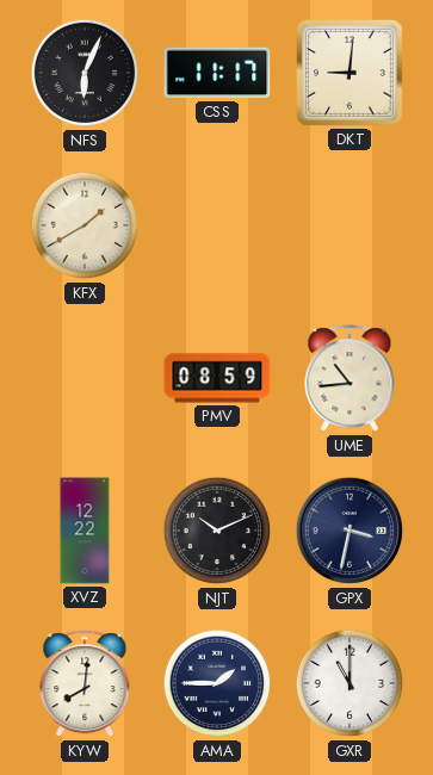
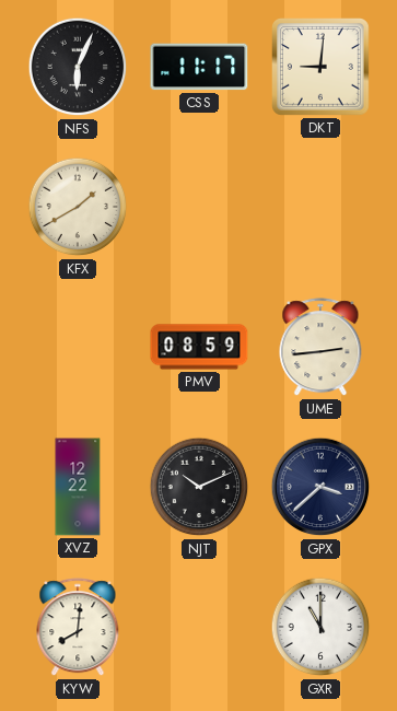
UME: 10:44 -> 2:44 (320, 348)
GPX: 3:32 -> 3:38 (320, 487)
AMA: 1:45 -> none (217, 683)
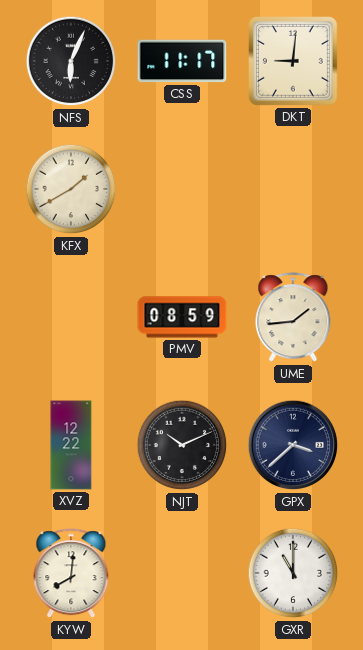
UME: 2:44 -> 1:44 (293, 318)
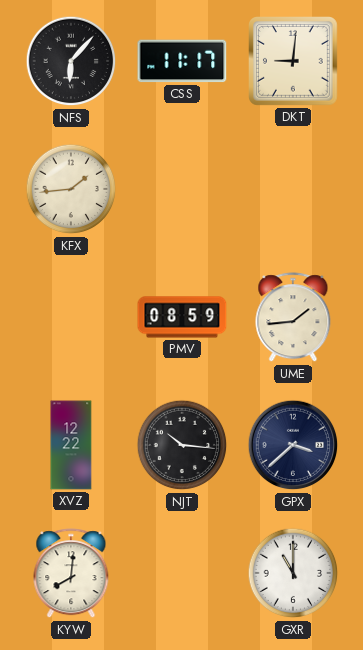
NFS: 6:04 -> 6:07 (71, 61)
KFX: 1:40 -> 1:44 (71, 189)
NJT: 10:11 -> 10:16 (182, 445)
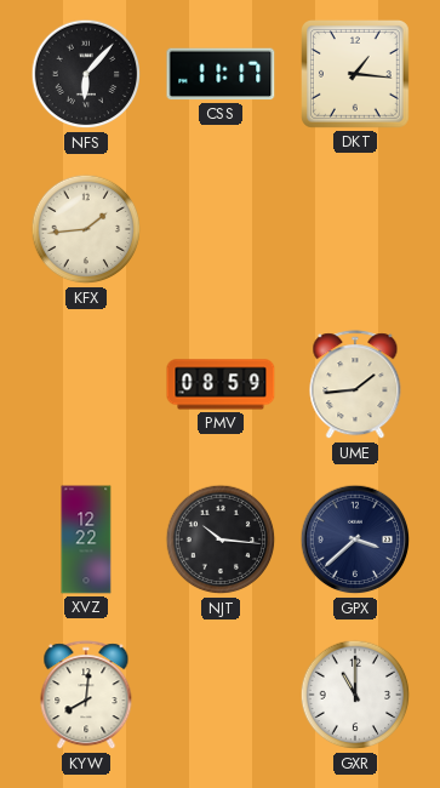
DKT: 9:01 -> 1:16 (356, 75)
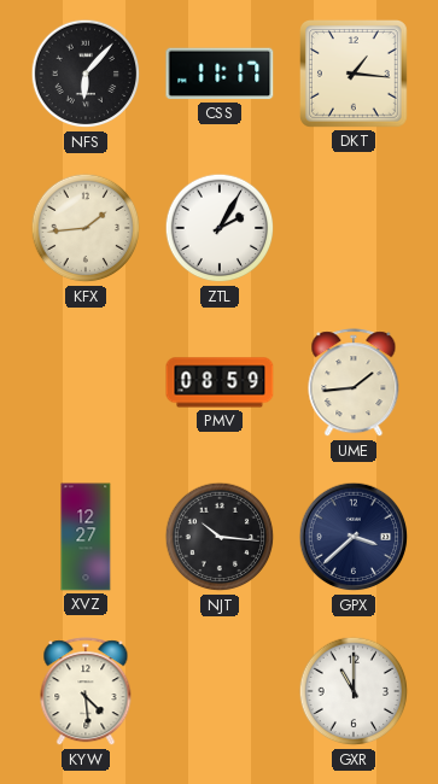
ZTL: none -> 2:05 (220, 228)
XVZ: 12:22 -> 12:27 (86, 537)
KYW: 8:01 -> 4:29 (86, 692)
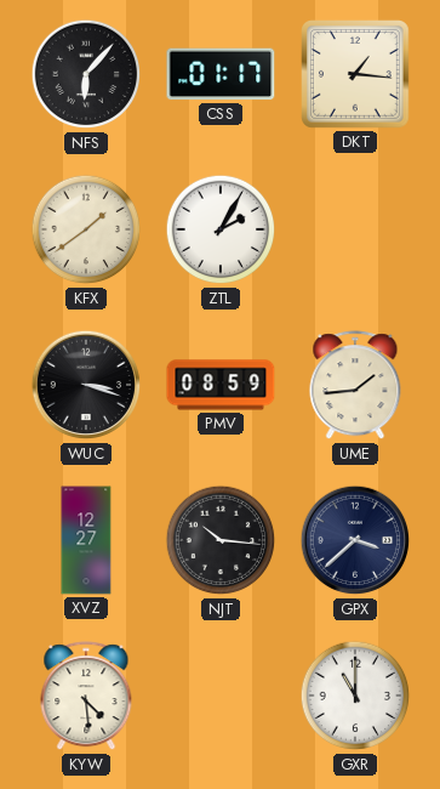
CSS: 11:17 -> 01:17 (221, 74)
KFX: 1:44 -> 1:39 (86, 229)
WUC: none -> 3:18 (86, 385)
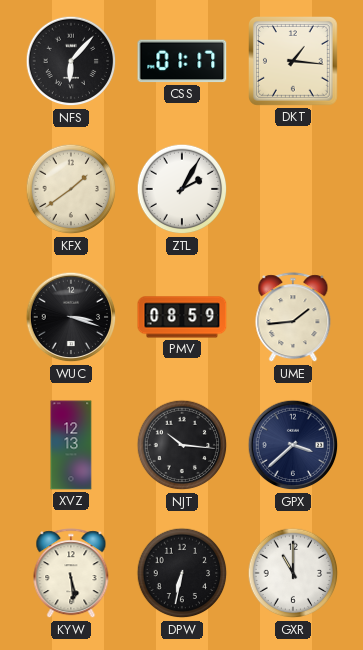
XVZ: 12:27 -> 12:13 (71, 445)
KYW: 4:29 -> 5:29 (71, 574)
DPW: none -> 6:32 (182, 573)
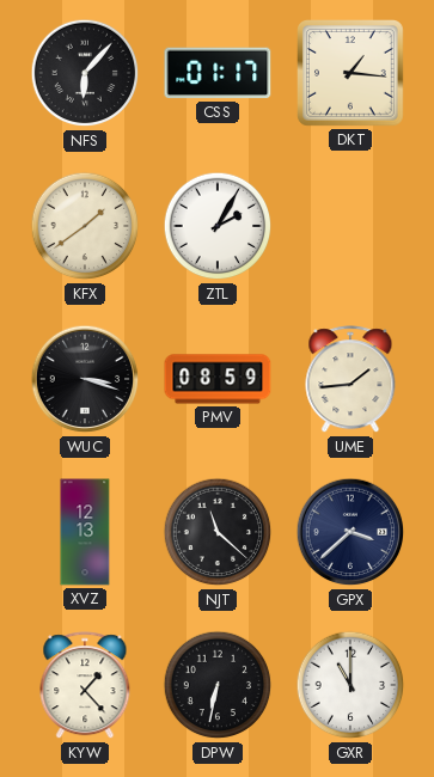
NJT: 10:16 -> 11:22 (218, 532)
KYW: 5:29 -> 1:23 (85, 686)
